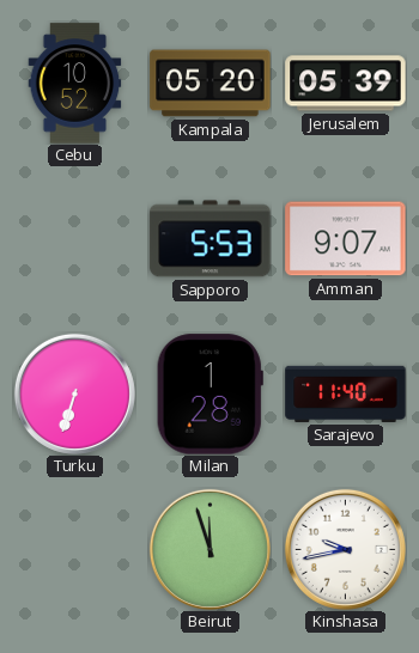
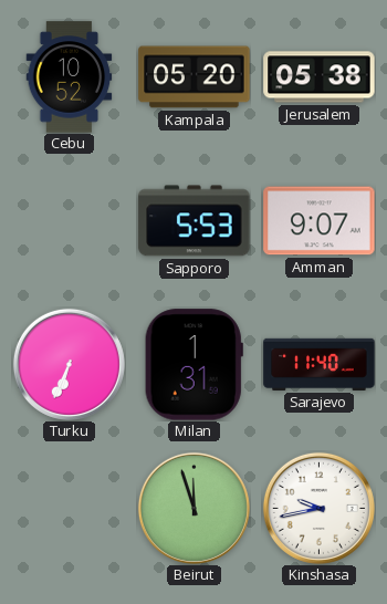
Jerusalem: 05:39 -> 05:38 (320, 77)
Turku: 6:33 -> 6:34 (69, 364)
Milan: 1:28 -> 1:31 (193, 365)
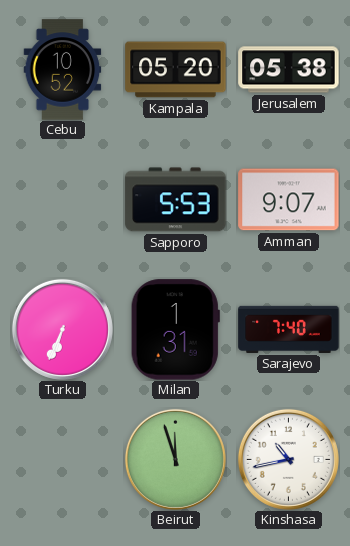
Sarajevo: 11:40 -> 7:40 (289, 329)
Kinshasa: 9:43 -> 10:43 (288, 459)
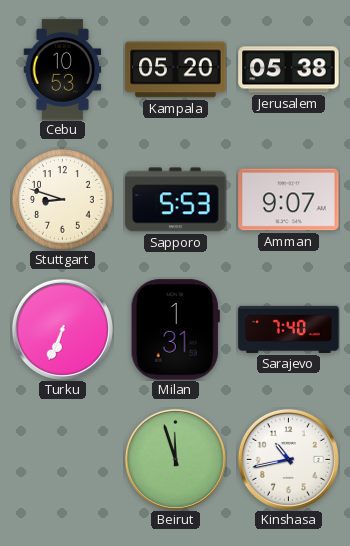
Cebu: 10:52 -> 10:53 (63, 70)
Stuttgart: none -> 8:48 (63, 200)
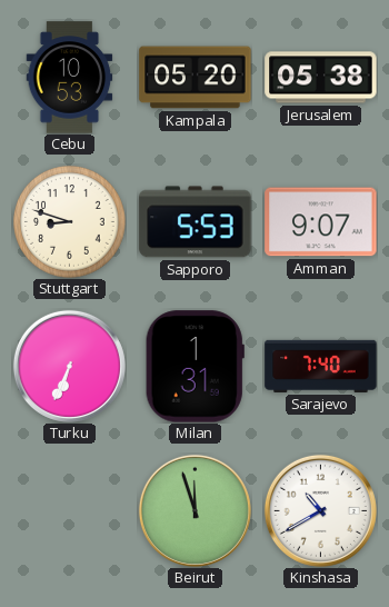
Kinshasa: 10:43 -> 10:40 (320, 510)
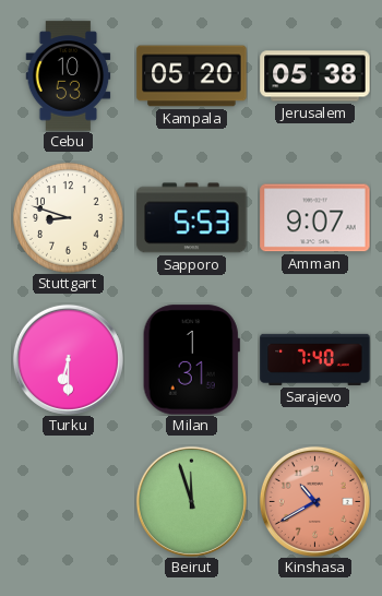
Turku: 6:34 -> 6:30 (68, 359)
Kinshasa dial: white -> salmon (314, 501)
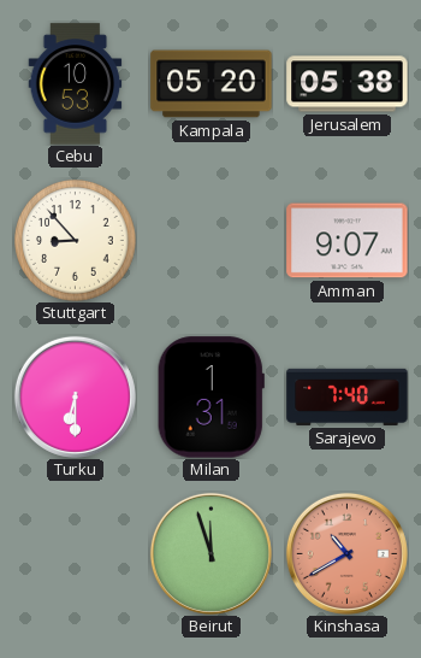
Stuttgart: 8:48 -> 8:53 (76, 241)
Sapporo: 5:53 -> none (192, 218)
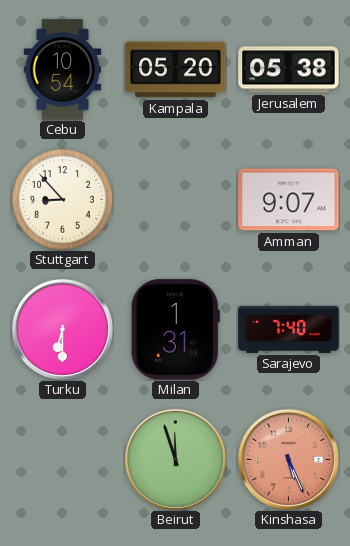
Cebu: 10:53 -> 10:54 (63, 70)
Kinshasa: 10:40 -> 5:26 (288, 459)
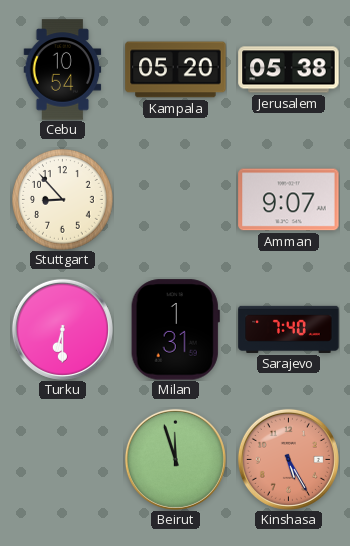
Kinshasa: 5:26 -> 5:25 (288, 459)
